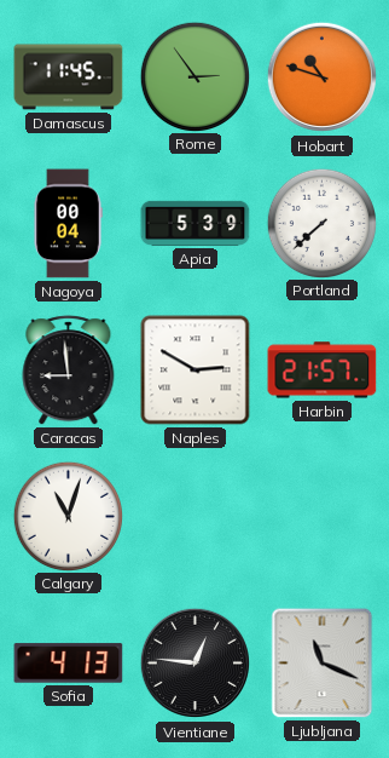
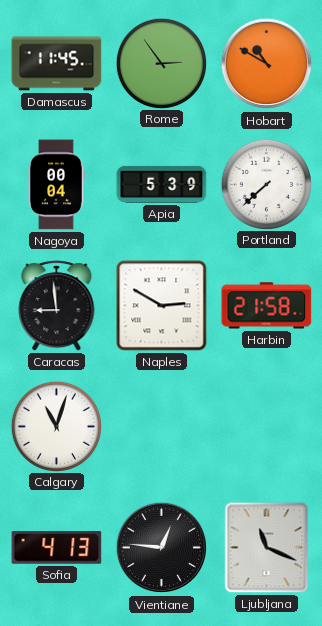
Hobart: 10:48 -> 10:50 (267, 64)
Harbin: 21:57 -> 21:58 (267, 306)
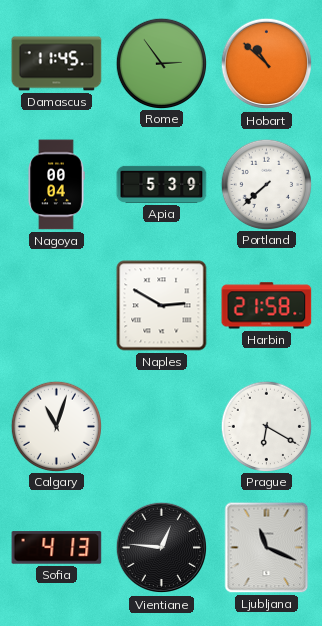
Hobart: 10:50 -> 10:52 (267, 64)
Caracas: 8:59 -> none (57, 306)
Prague: none -> 6:20 (266, 426)
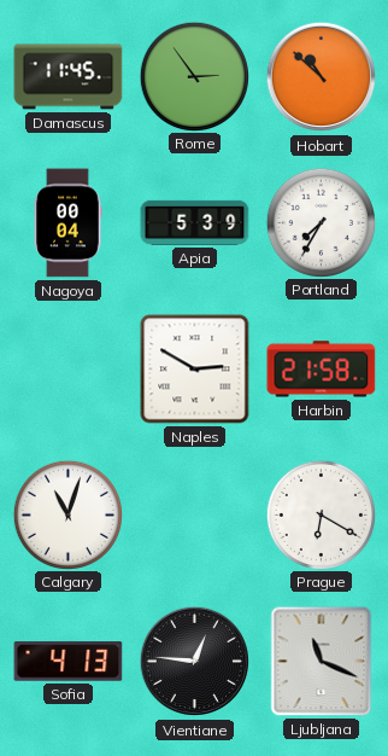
Portland: 7:38 -> 7:35 (321, 222)
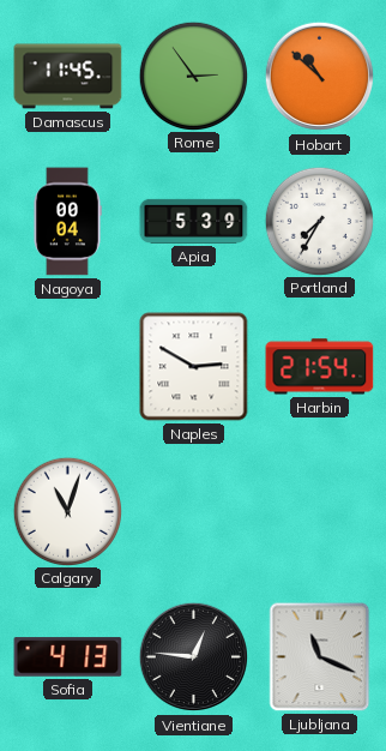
Harbin: 21:58 -> 21:54 (320, 367)
Prague: 6:20 -> none (321, 514)
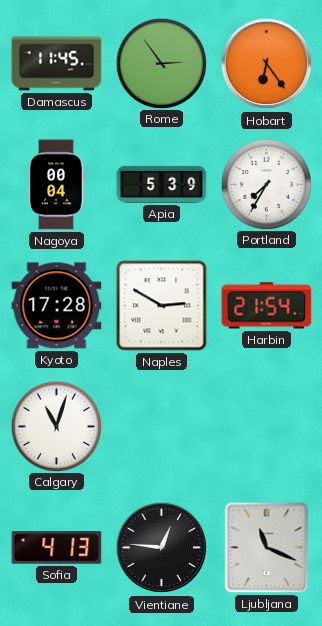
Hobart: 10:52 -> 6:24 (267, 64)
Kyoto: none -> 17:28 (57, 306)
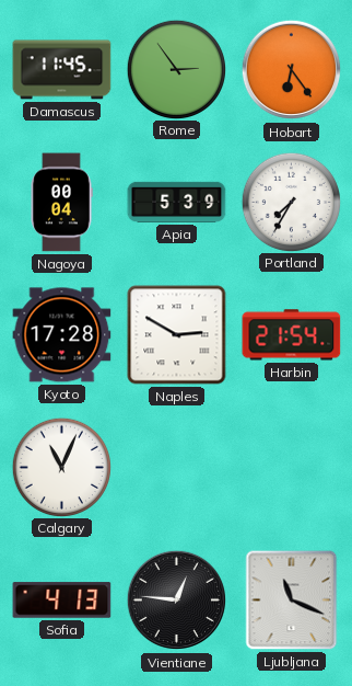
Calgary: 11:03 -> 11:04 (61, 467)
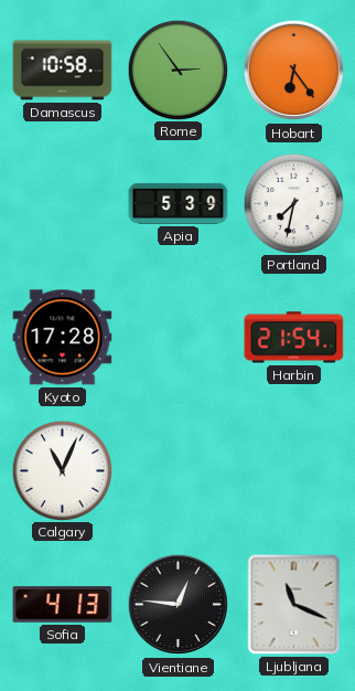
Damascus: 11:45 -> 10:58 (63, 71)
Nagoya: 00:04 -> none (61, 203)
Portland: 7:35 -> 7:32 (293, 203)
Naples: 2:50 -> none (177, 335)
